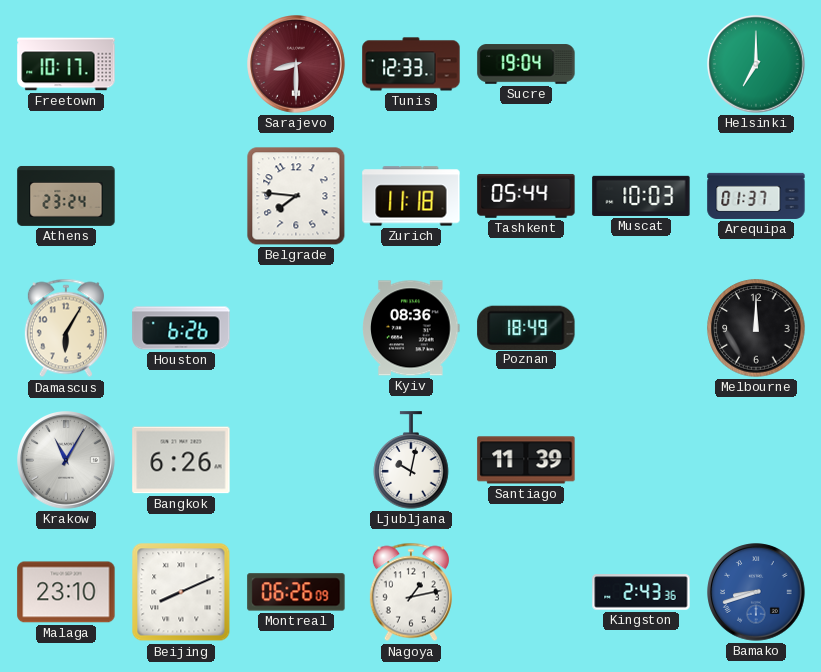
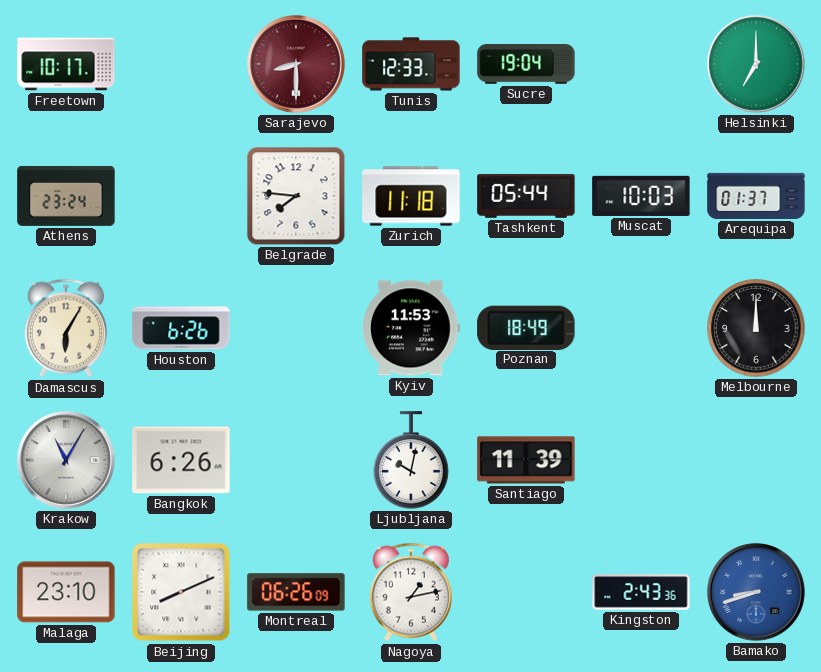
Kyiv: 08:36 -> 11:53 (411, 328)
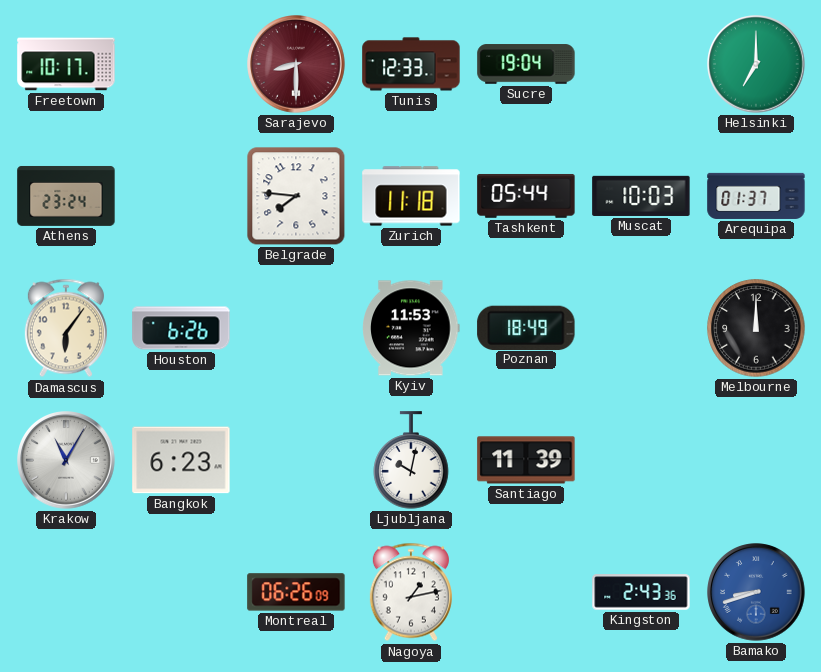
Damascus: 6:05 -> 6:06 (66, 328)
Bangkok: 6:26 -> 6:23 (181, 460)
Malaga: 23:10 -> none (66, 592)
Beijing: 8:11 -> none (181, 592)
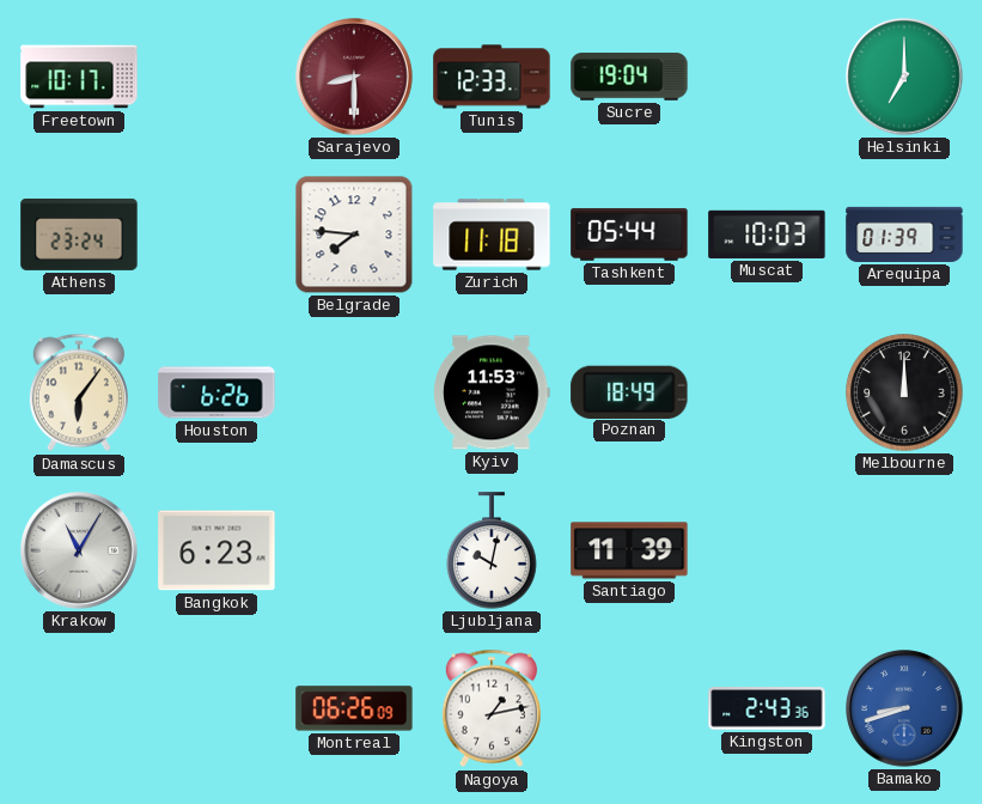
Arequipa: 01:37 -> 01:39 (904, 234)
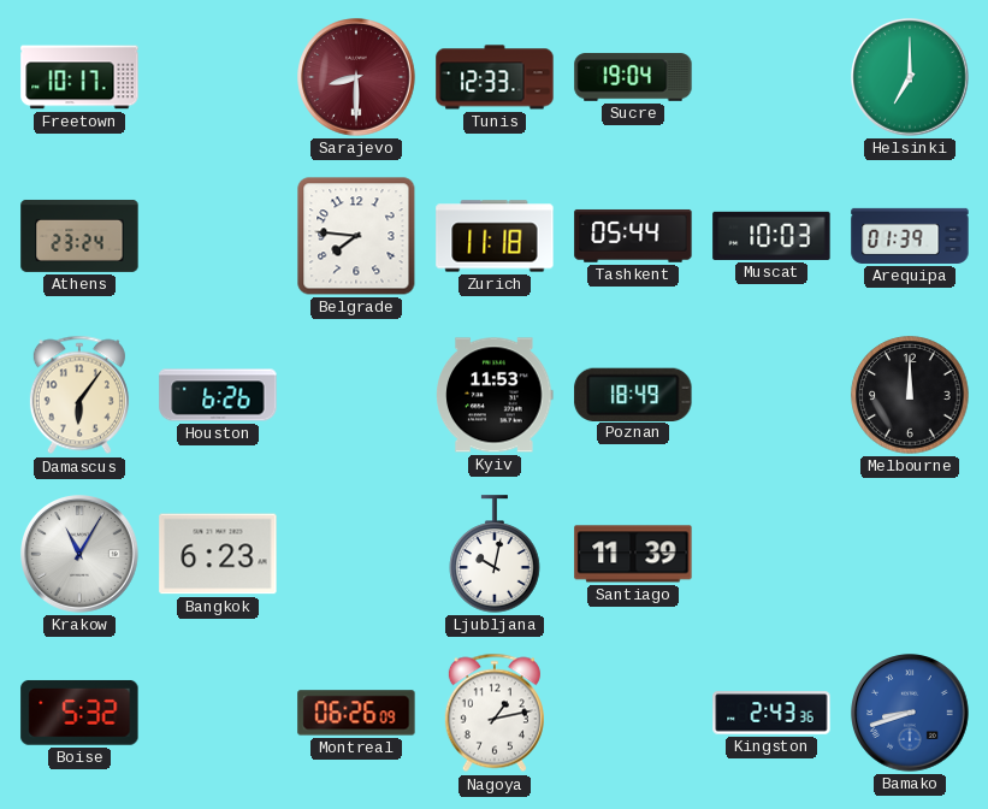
Boise: none -> 5:32 (79, 713)
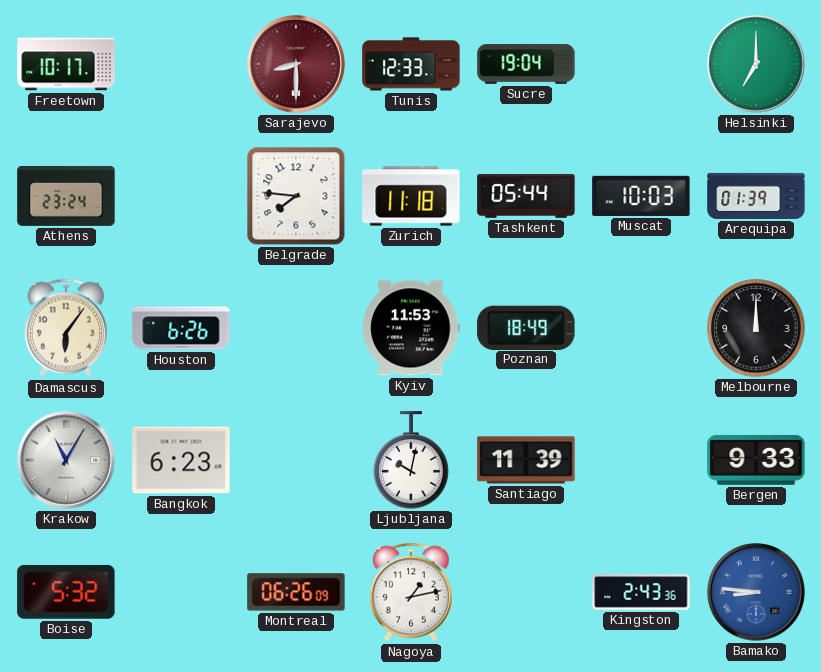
Bergen: none -> 9:33 (756, 460)
Bamako: 8:42 -> 8:46 (756, 592)
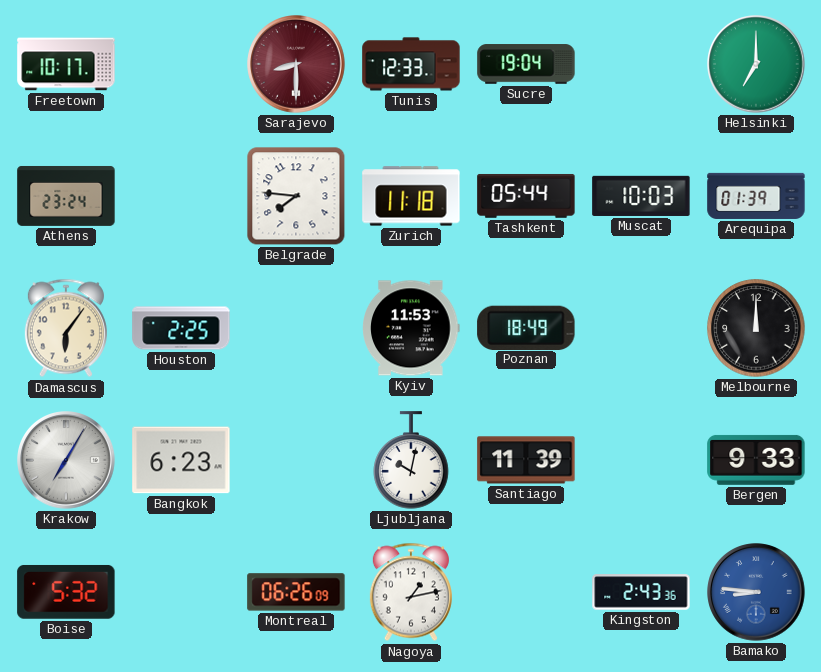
Houston: 6:26 -> 2:25 (181, 328)
Krakow: 11:05 -> 7:05 (66, 460)
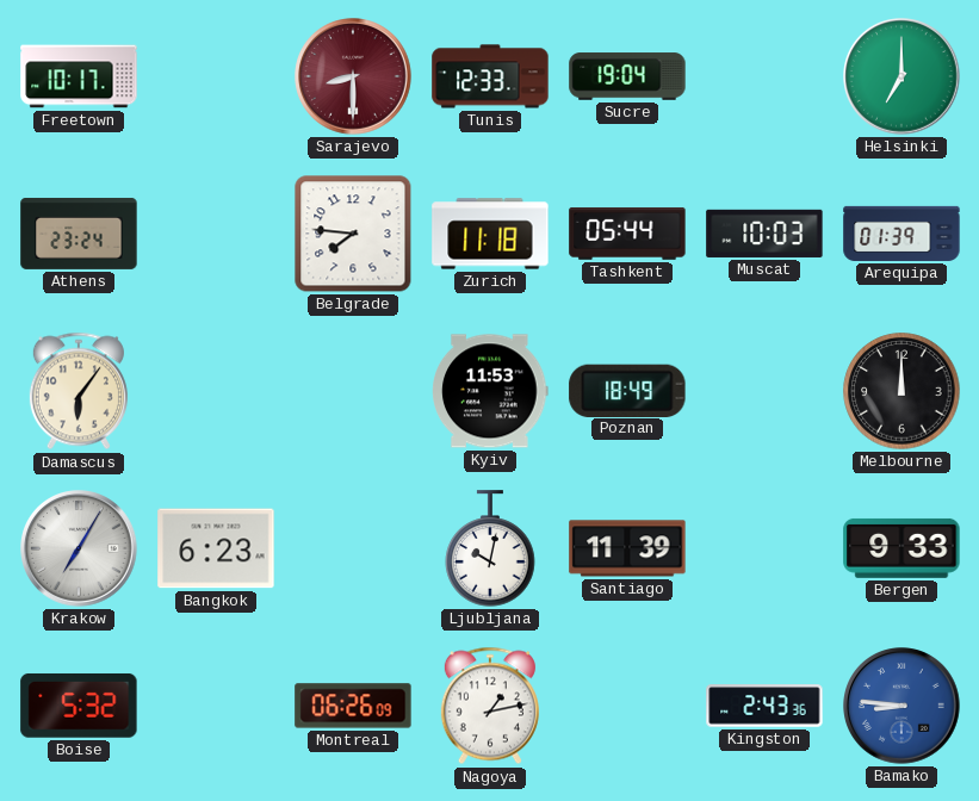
Houston: 2:25 -> none (181, 328)
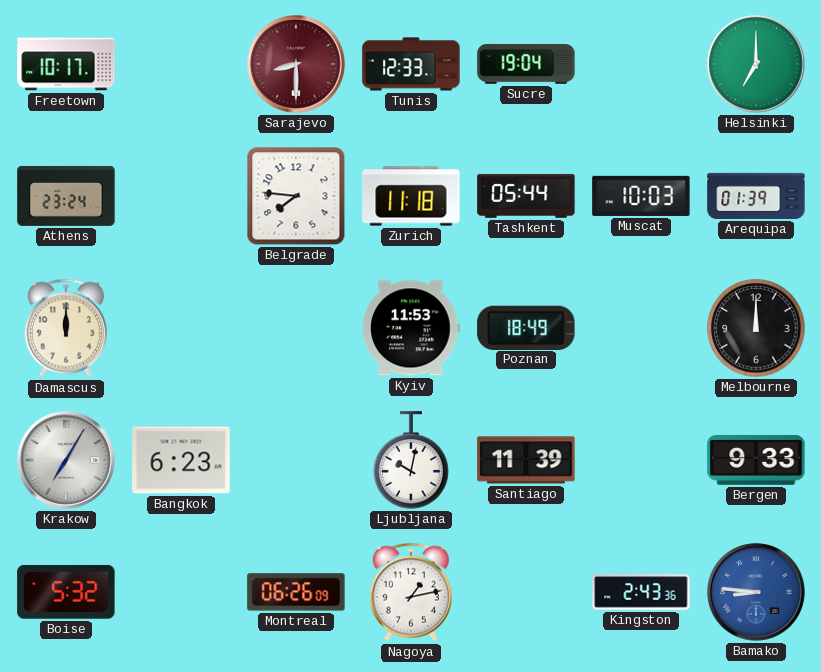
Damascus: 6:06 -> 12:00 (66, 328)
